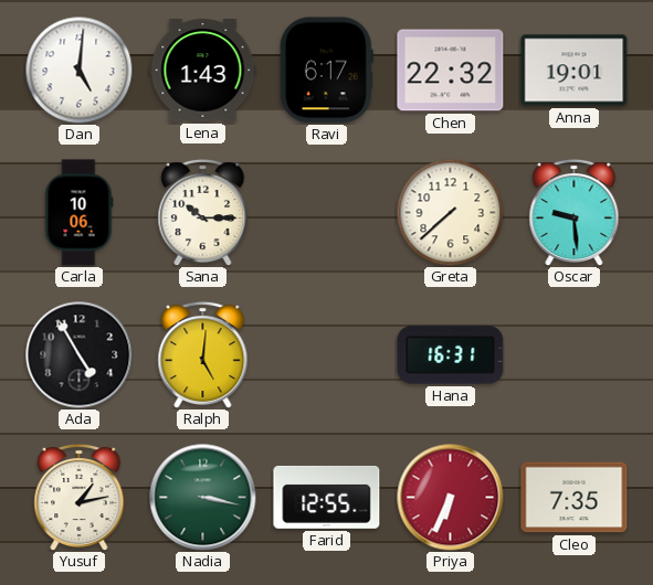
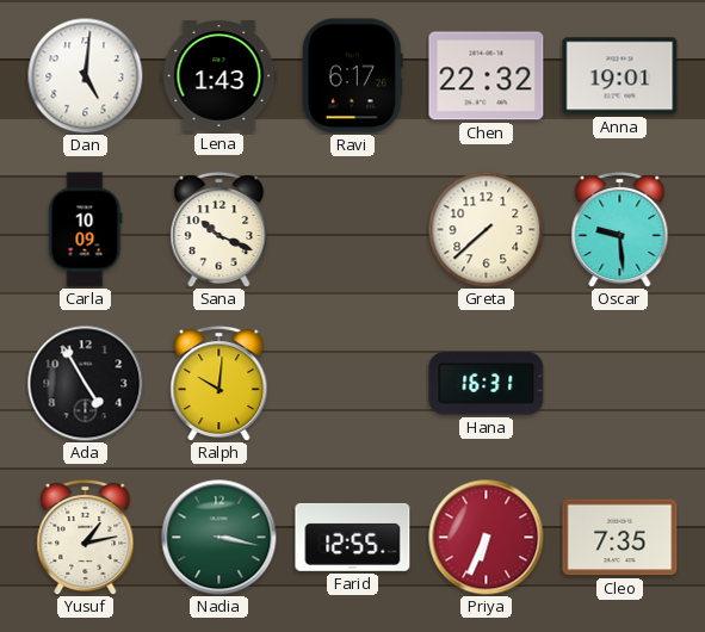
Carla: 10:06 -> 10:09 (86, 230)
Sana: 10:15 -> 10:19 (219, 229)
Ralph: 5:01 -> 10:01 (219, 383)
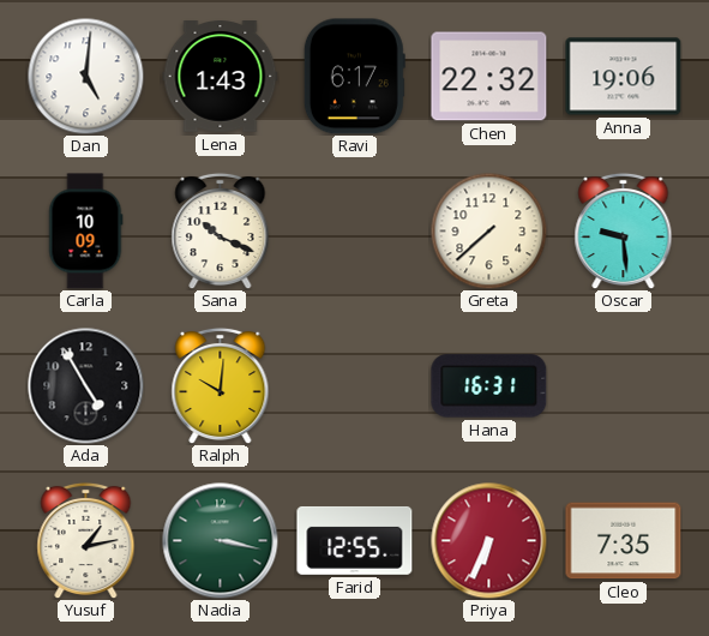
Anna: 19:01 -> 19:06 (624, 77)
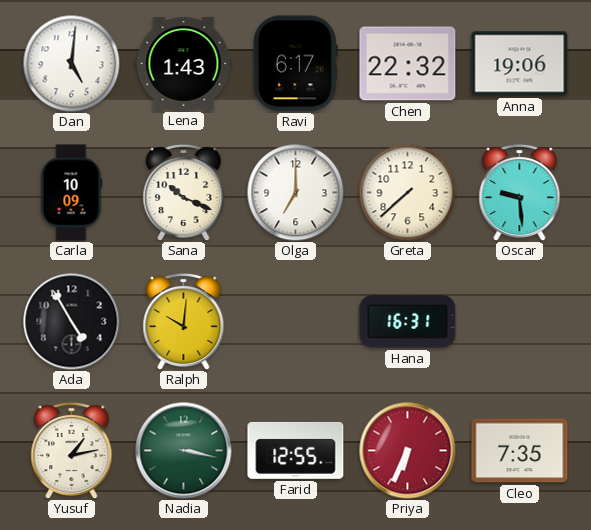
Olga: none -> 7:00 (295, 192)
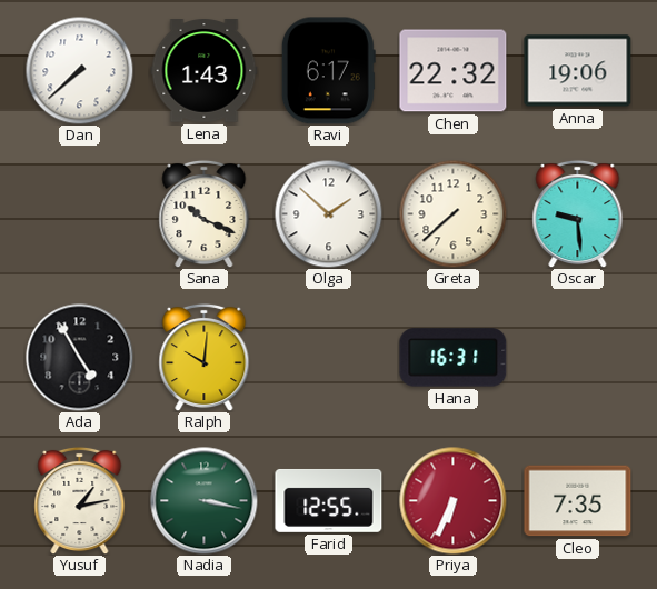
Dan: 5:01 -> 7:38 (79, 70)
Carla: 10:09 -> none (72, 193)
Olga: 7:00 -> 1:52 (328, 213)
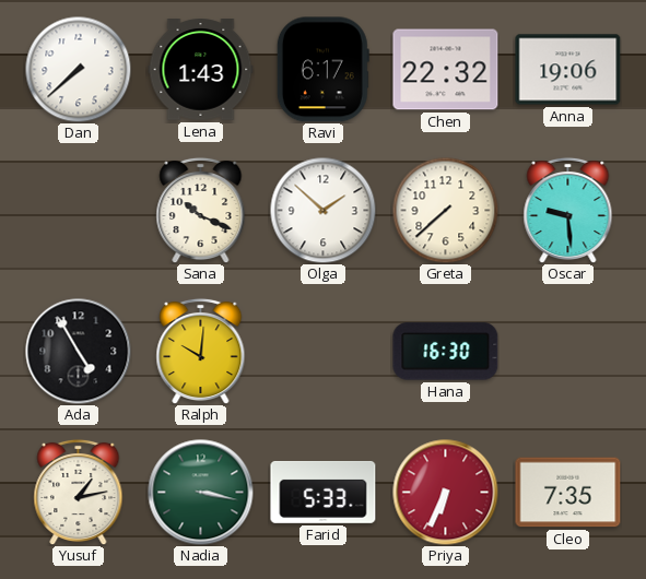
Hana: 16:31 -> 16:30 (446, 352)
Farid: 12:55 -> 5:33 (324, 492)
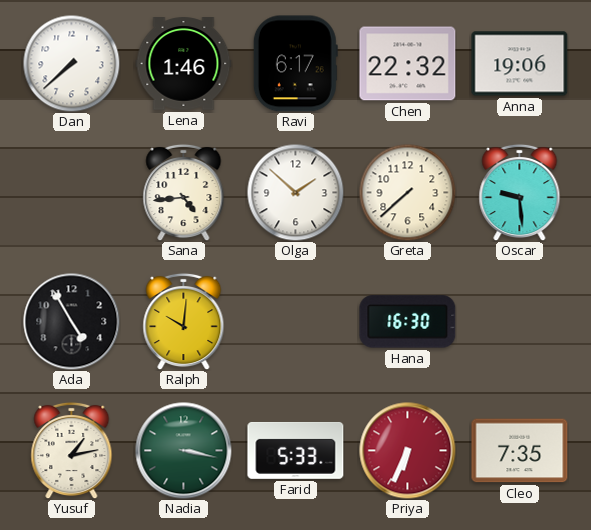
Lena: 1:43 -> 1:46 (184, 64)
Sana: 10:19 -> 4:44 (184, 192)
